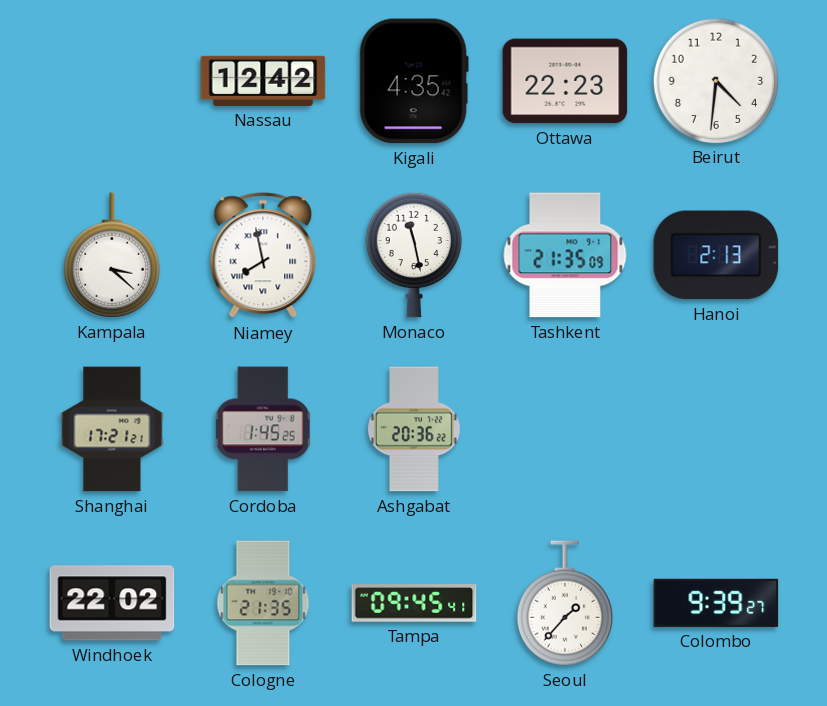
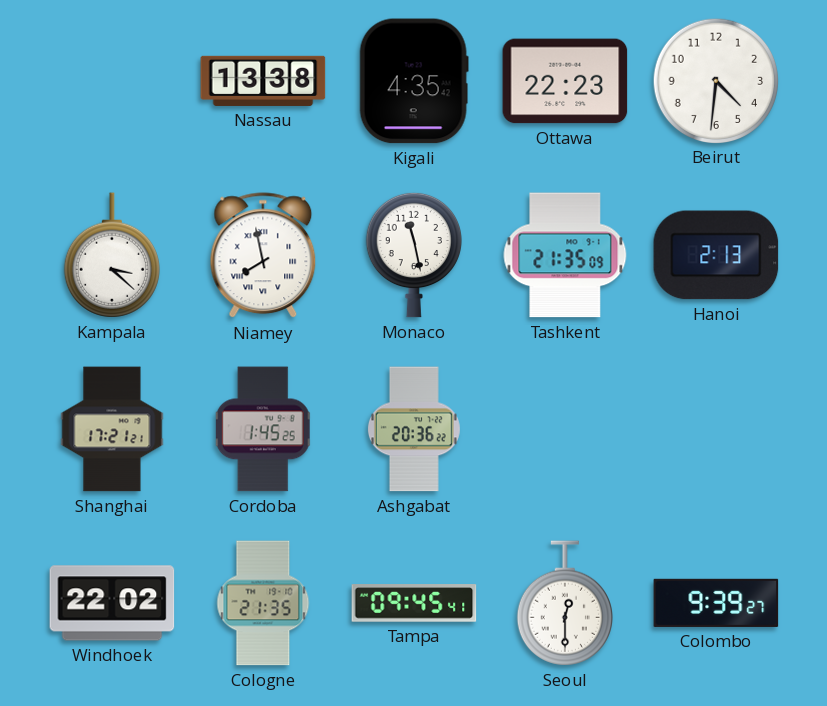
Nassau: 12:42 -> 13:38 (263, 81)
Seoul: 1:37 -> 12:30 (565, 603)
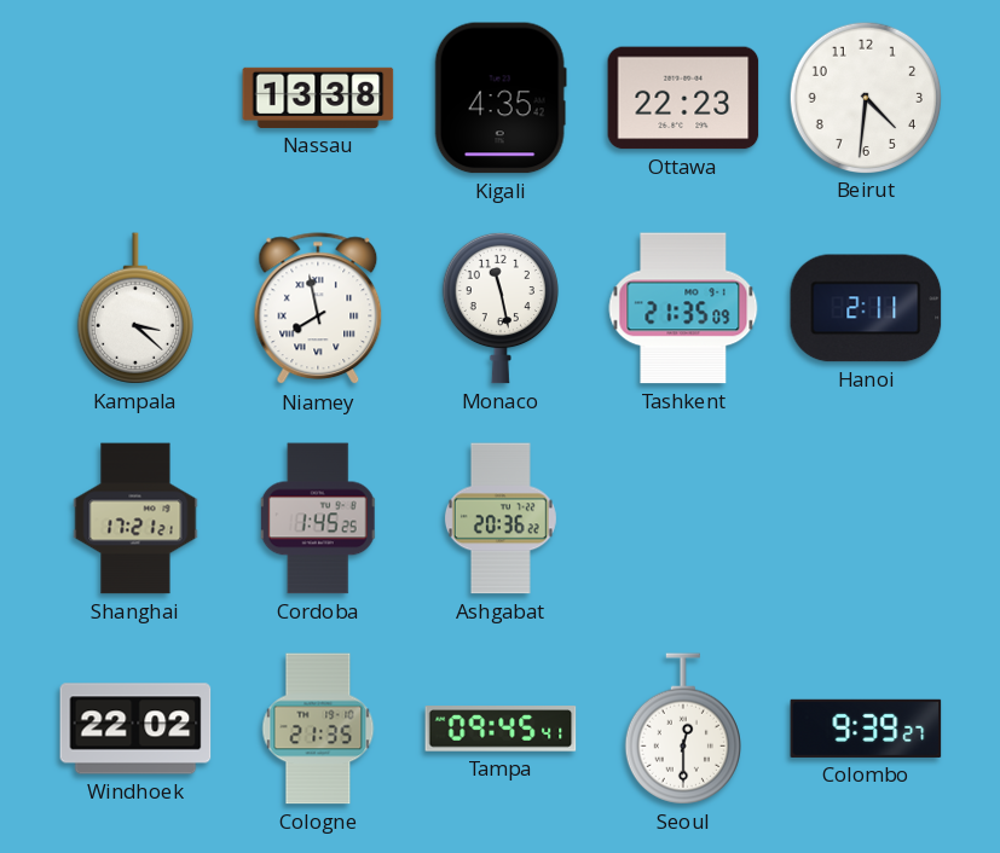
Hanoi: 2:13 -> 2:11 (866, 308)
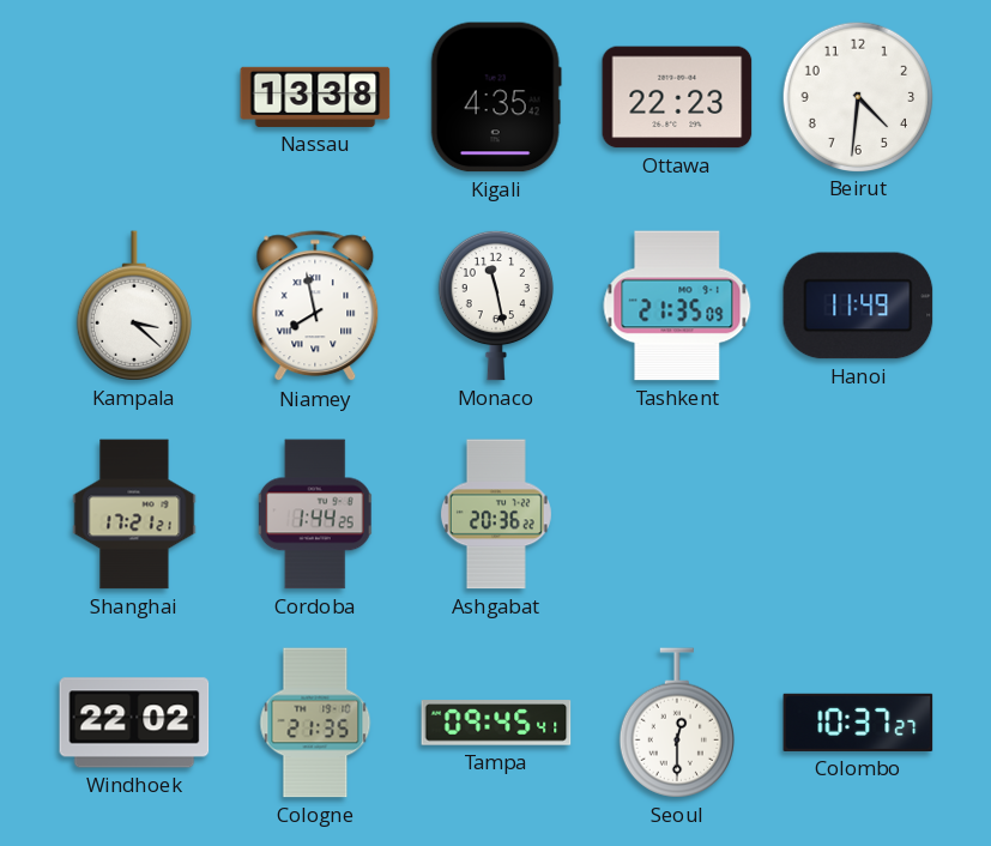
Hanoi: 2:11 -> 11:49 (858, 306)
Cordoba: 1:45 -> 1:44 (315, 514)
Colombo: 9:39 -> 10:37 (858, 723)
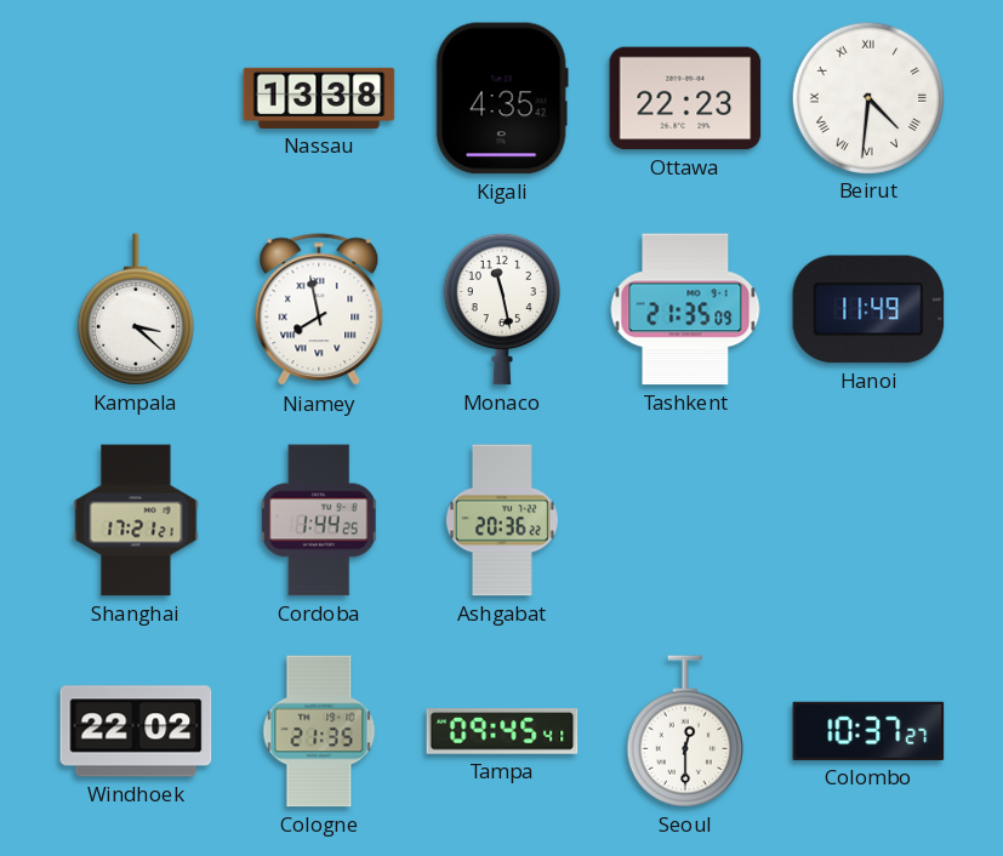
Beirut numerals: Arabic -> Roman (867, 97)
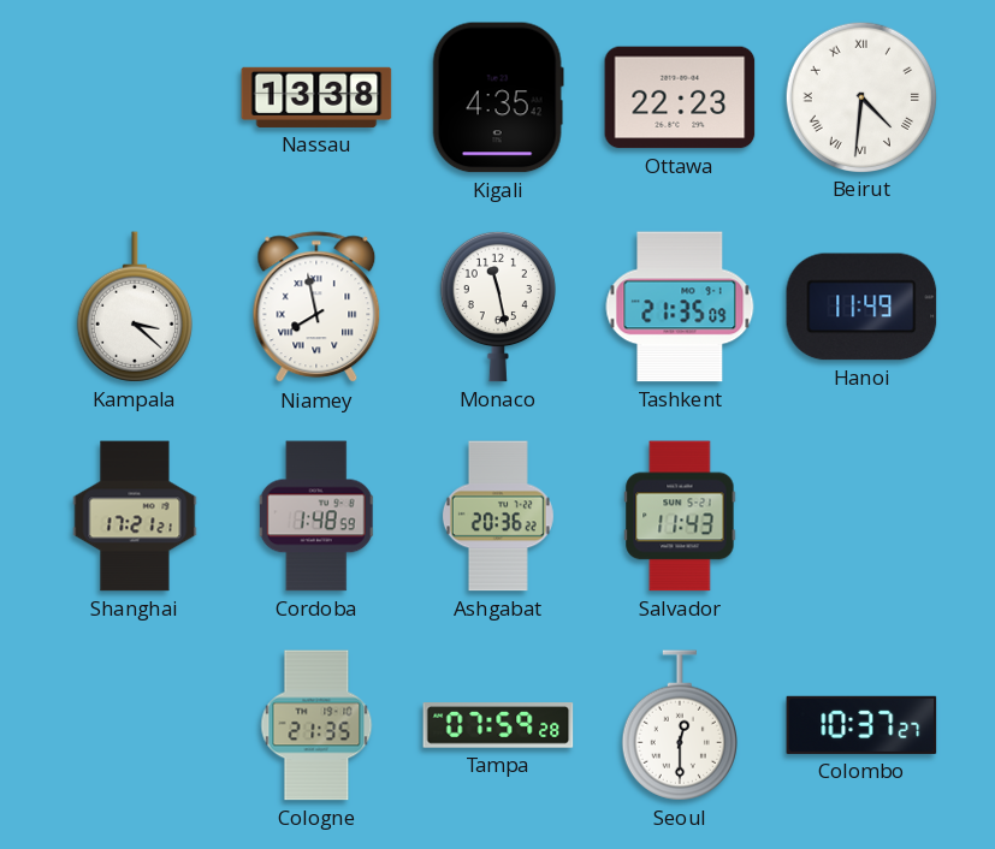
Cordoba: 1:44 -> 1:48 (316, 516)
Salvador: none -> 11:43 (680, 516)
Windhoek: 22:02 -> none (136, 731)
Tampa: 09:45 -> 07:59 (498, 725)
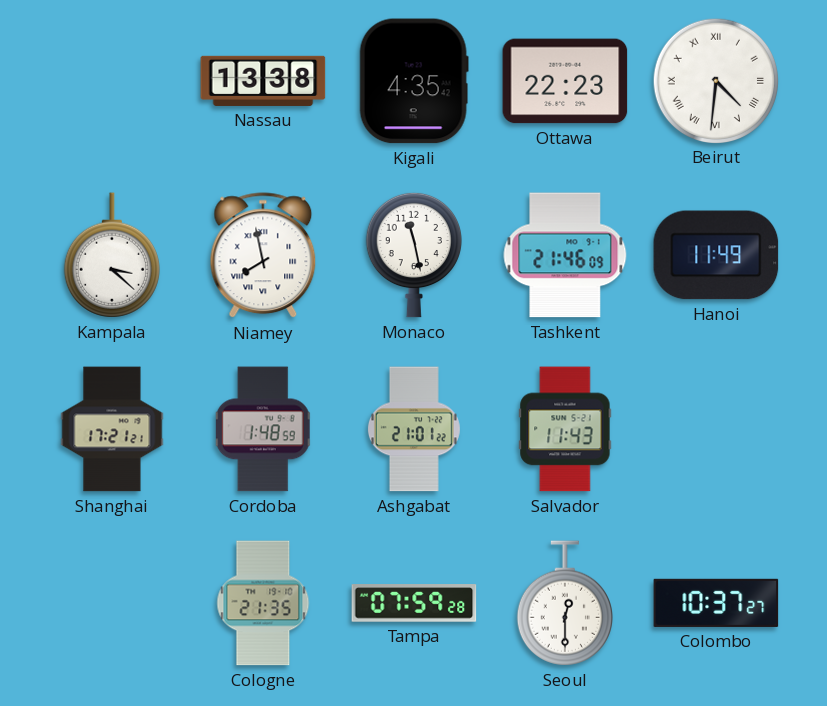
Tashkent: 21:35 -> 21:46 (565, 255)
Ashgabat: 20:36 -> 21:01 (414, 429)
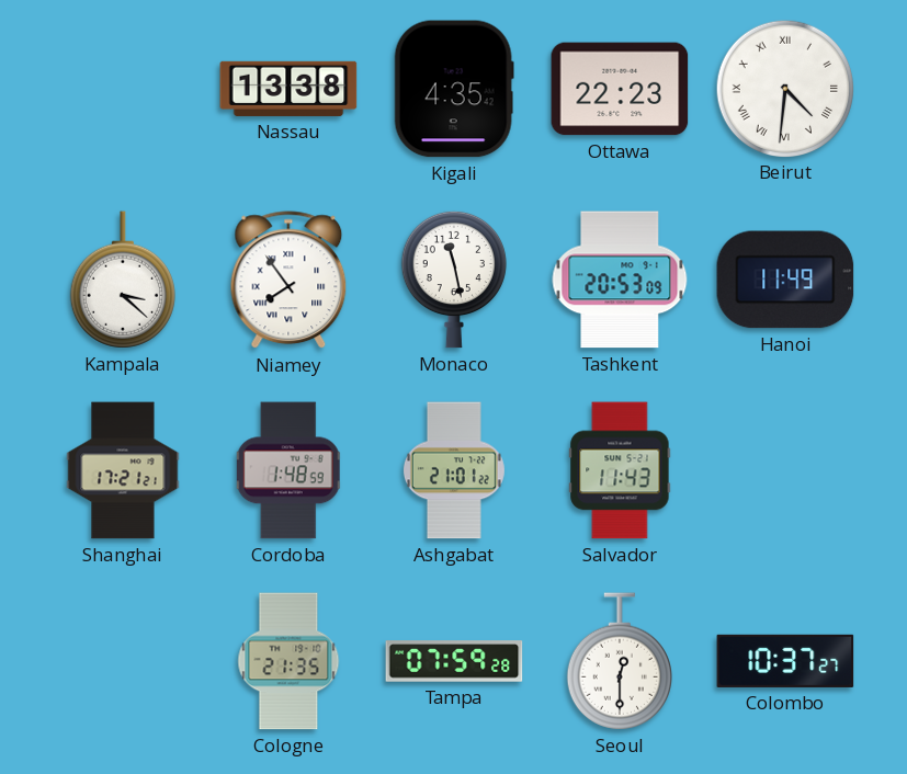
Niamey: 7:58 -> 7:54 (288, 281)
Tashkent: 21:46 -> 20:53 (620, 280)
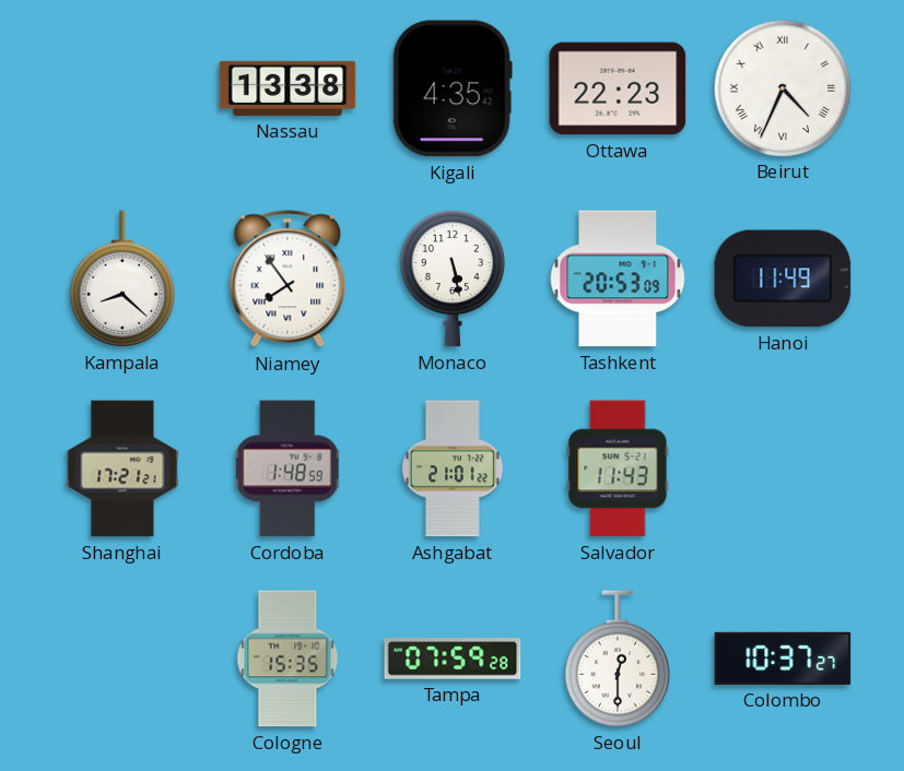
Beirut: 4:31 -> 4:34 (782, 87)
Kampala: 3:22 -> 8:22 (122, 278)
Monaco: 11:28 -> 5:28 (453, 278)
Cologne: 21:35 -> 15:35 (287, 659)
